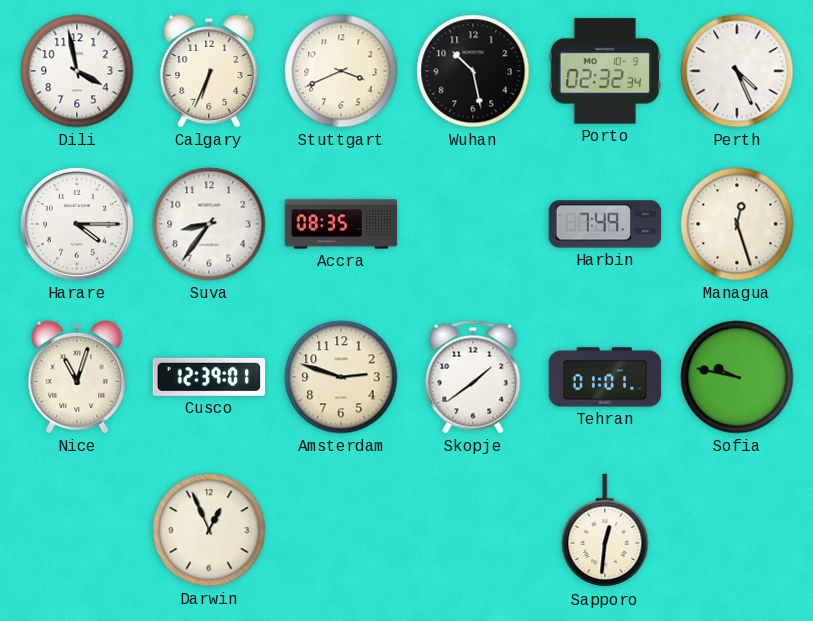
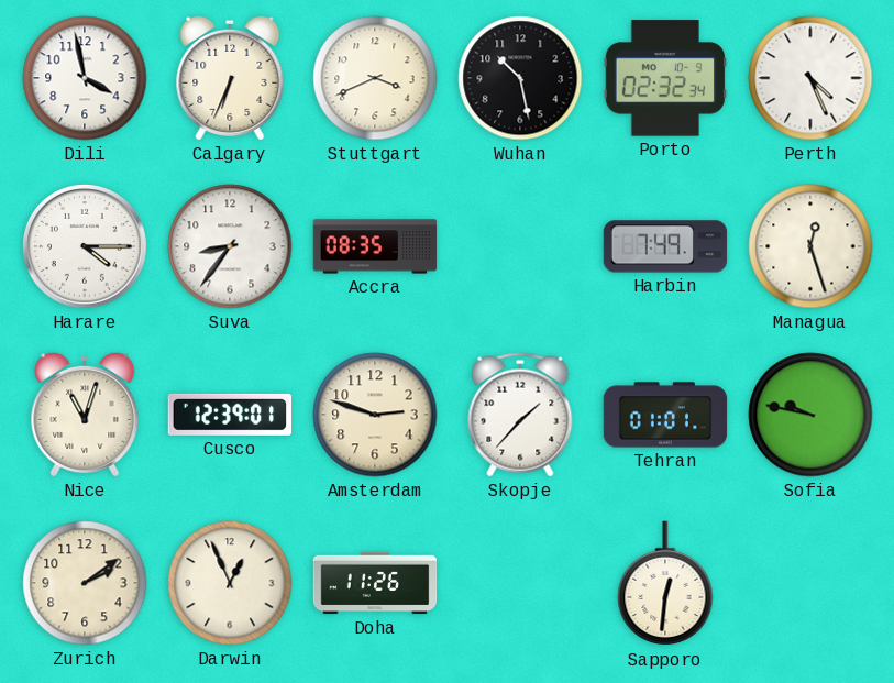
Skopje: 1:39 -> 1:37 (520, 415)
Zurich: none -> 2:09 (85, 583)
Doha: none -> 11:26 (375, 583)
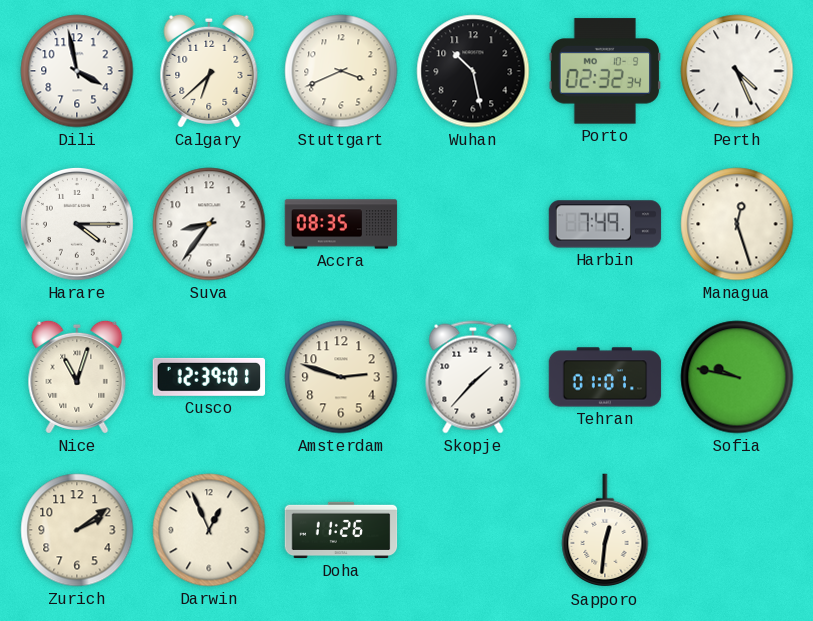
Calgary: 6:34 -> 6:38 (209, 71)
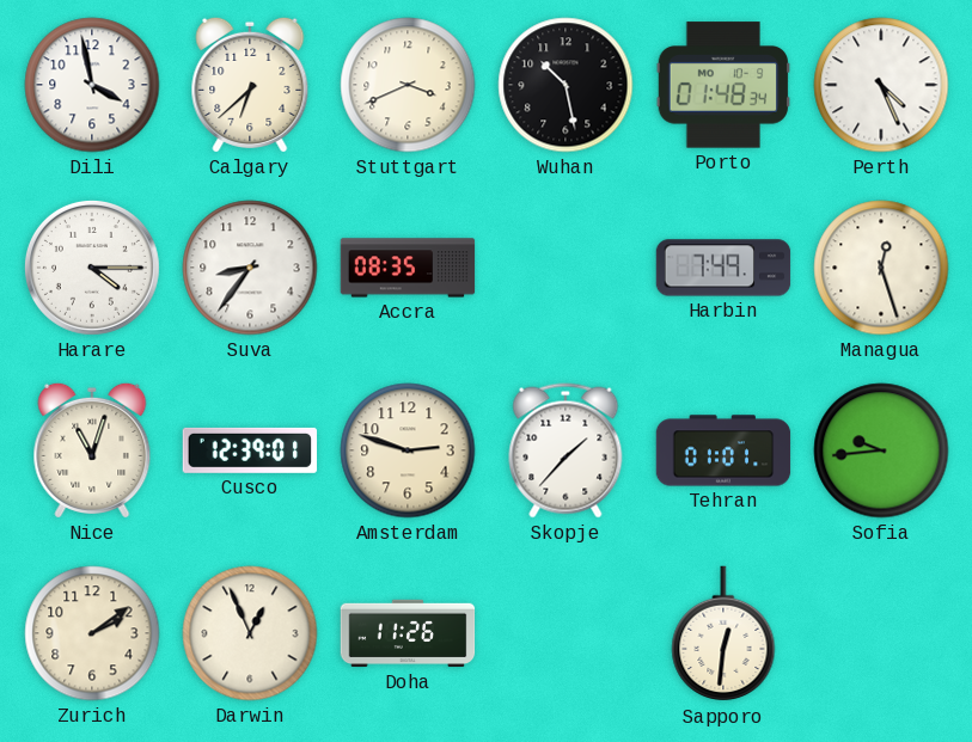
Porto: 02:32 -> 01:48 (723, 85)
Sofia: 9:47 -> 9:44 (881, 450)
